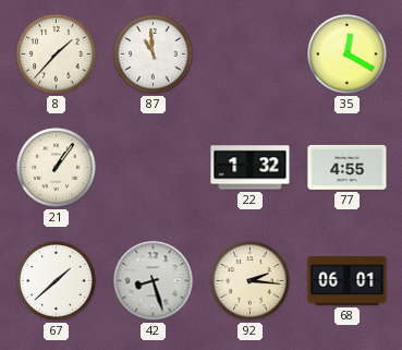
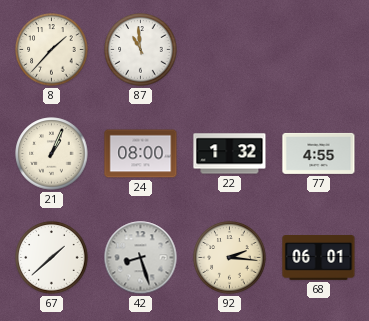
35: 12:20 -> none (348, 55)
21: 1:06 -> 1:04 (52, 154)
24: none -> 08:00 (141, 154)
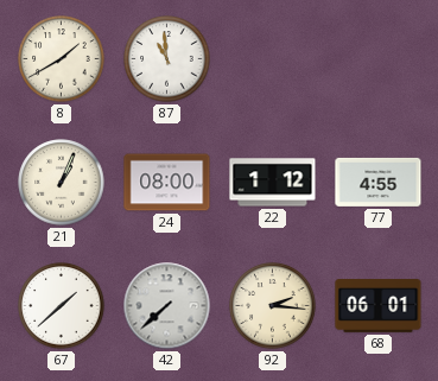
8: 1:37 -> 1:40 (62, 59)
22: 1:32 -> 1:12 (273, 183)
42: 8:27 -> 7:38 (167, 306)
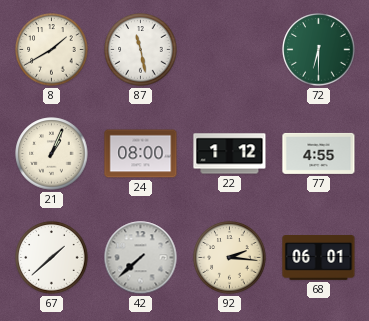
87: 10:59 -> 11:28 (141, 50)
72: none -> 6:30 (319, 50)
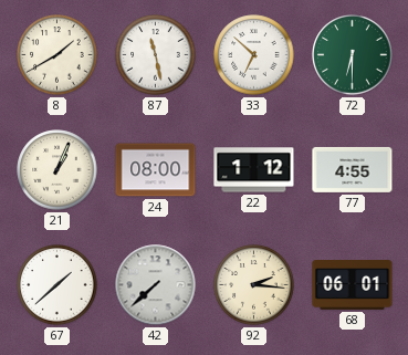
33: none -> 6:52 (254, 55)
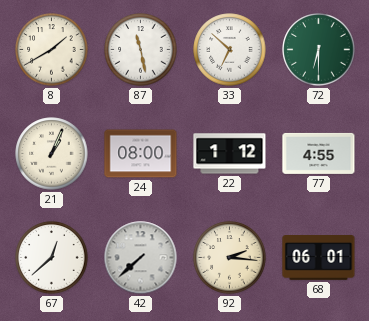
67: 1:38 -> 12:38 (52, 258)
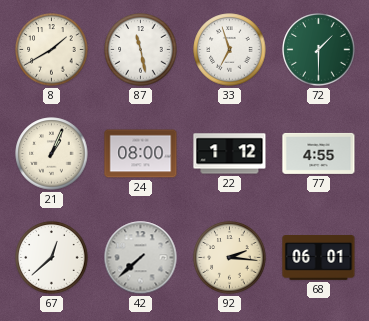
33: 6:52 -> 6:57 (230, 50)
72: 6:30 -> 1:30 (319, 50)
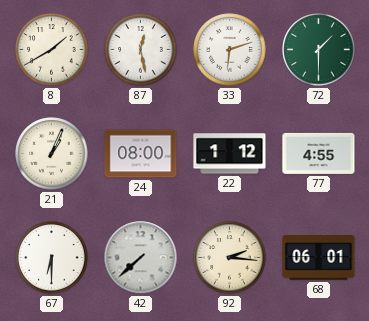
87: 11:28 -> 12:28 (141, 50)
33: 6:57 -> 6:12 (230, 50)
67: 12:38 -> 6:30 (52, 258)
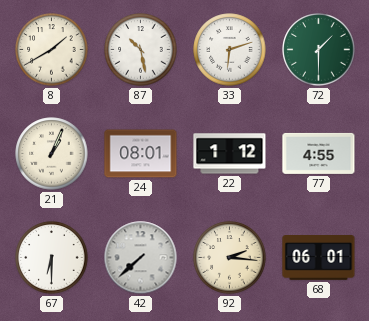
87: 12:28 -> 10:28 (141, 50)
24: 08:00 -> 08:01 (141, 154)
